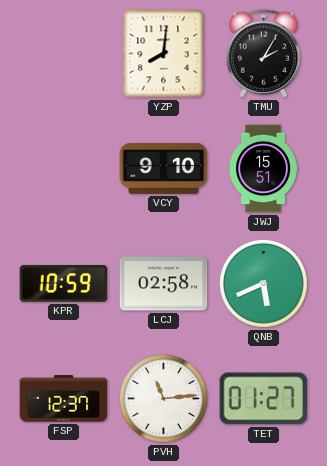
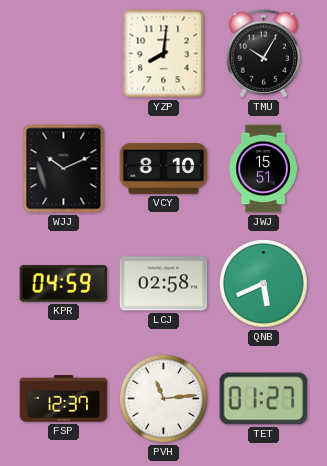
TMU: 2:05 -> 10:05 (263, 54)
WJJ: none -> 10:11 (64, 169)
VCY: 9:10 -> 8:10 (164, 168)
KPR: 10:59 -> 04:59 (64, 284)
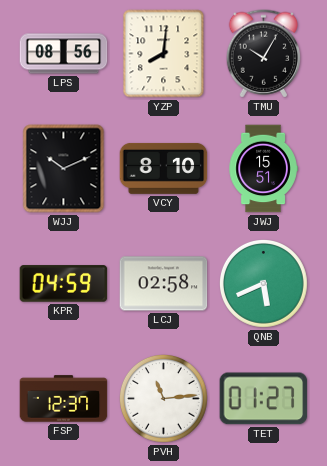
LPS: none -> 08:56 (64, 54)
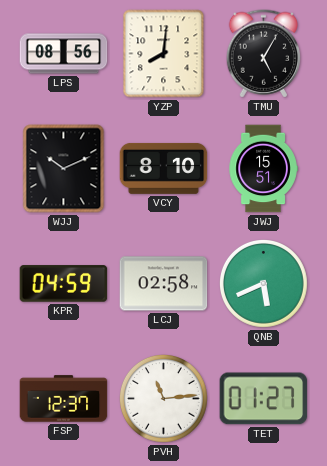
TMU: 10:05 -> 5:05 (263, 54)
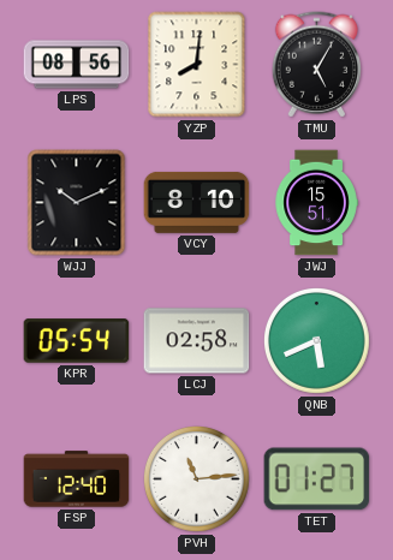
KPR: 04:59 -> 05:54 (77, 341)
FSP: 12:37 -> 12:40 (77, 479)
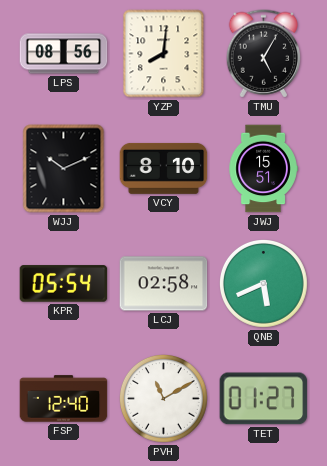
PVH: 11:14 -> 11:10 (164, 399)
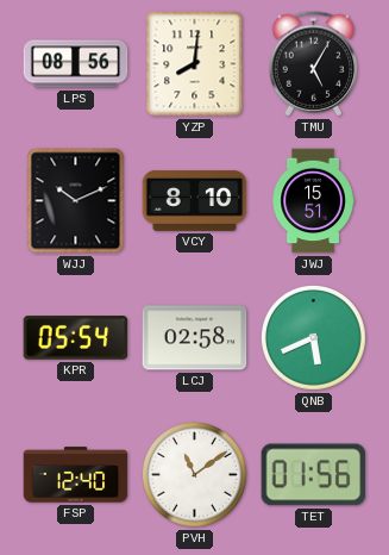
PVH: 11:10 -> 11:09 (195, 475)
TET: 01:27 -> 01:56 (314, 475)
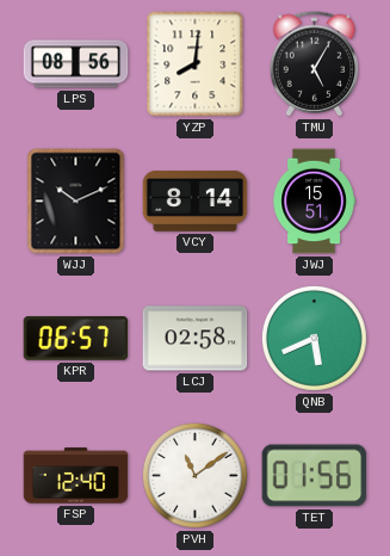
VCY: 8:10 -> 8:14 (196, 200)
KPR: 05:54 -> 06:57 (76, 339)
